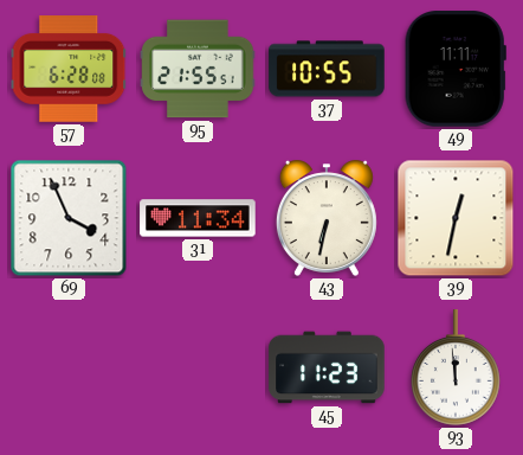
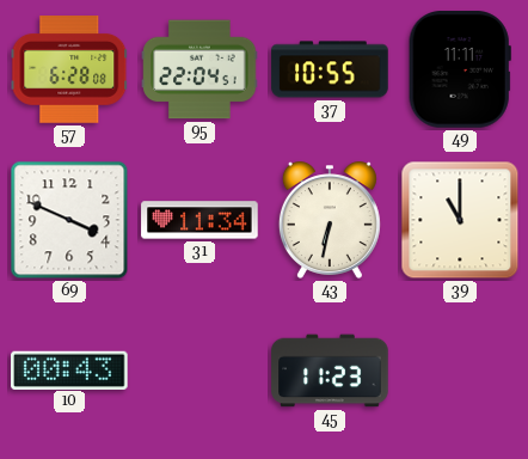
95: 21:55 -> 22:04 (199, 69)
69: 3:56 -> 3:49 (69, 220)
39: 12:32 -> 11:00 (460, 220)
10: none -> 00:43 (69, 369)
93: 11:59 -> none (457, 367)
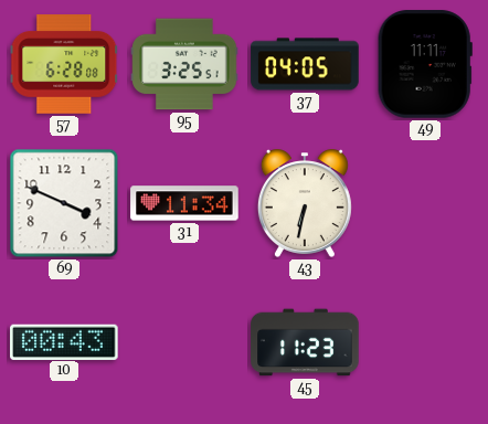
95: 22:04 -> 3:25 (184, 64)
37: 10:55 -> 04:05 (305, 64)
39: 11:00 -> none (460, 220)
